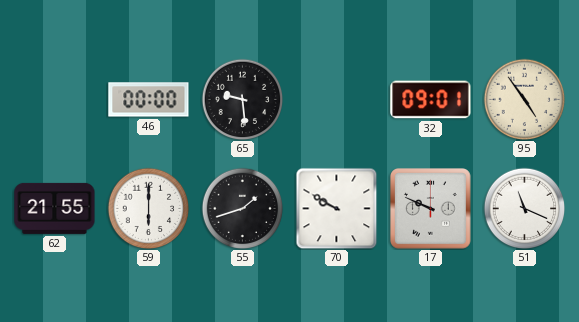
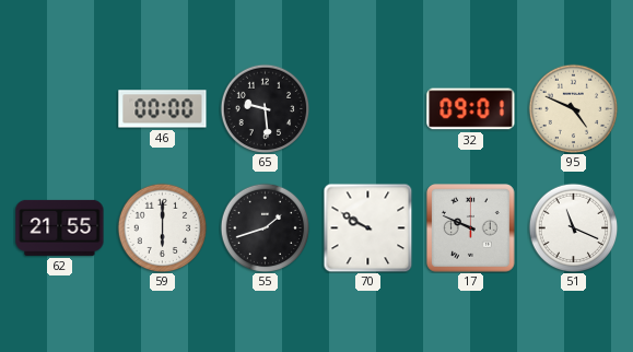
95: 4:54 -> 4:49 (573, 108)
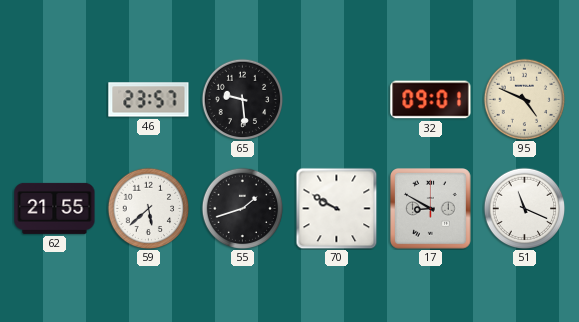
46: 00:00 -> 23:57 (149, 100)
59: 6:00 -> 5:38 (148, 208)
17: 9:49 -> 8:50 (431, 209)
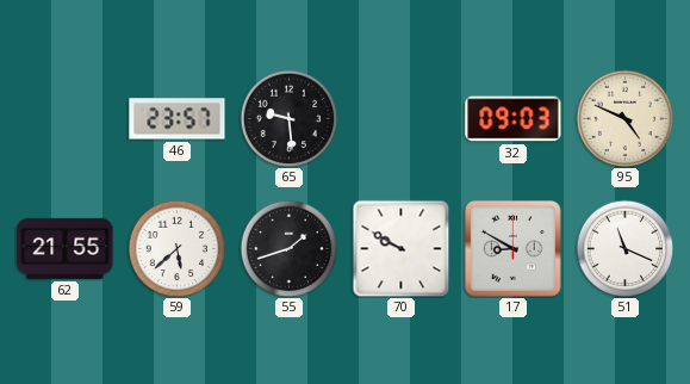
32: 09:01 -> 09:03 (514, 119)
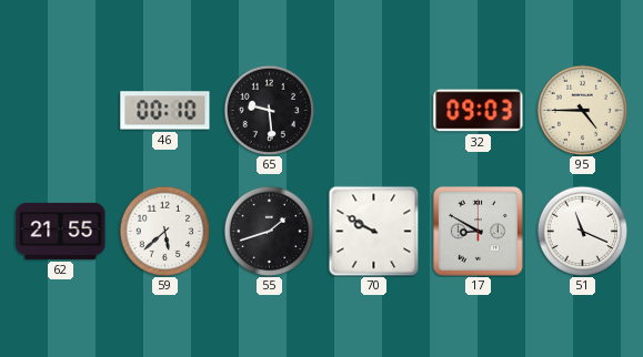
46: 23:57 -> 00:10 (165, 111)
95: 4:49 -> 4:45 (582, 110)
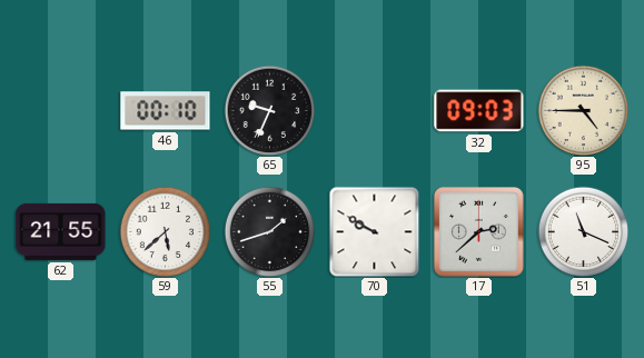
65: 9:29 -> 9:34 (269, 110)
17: 8:50 -> 2:38 (479, 232)
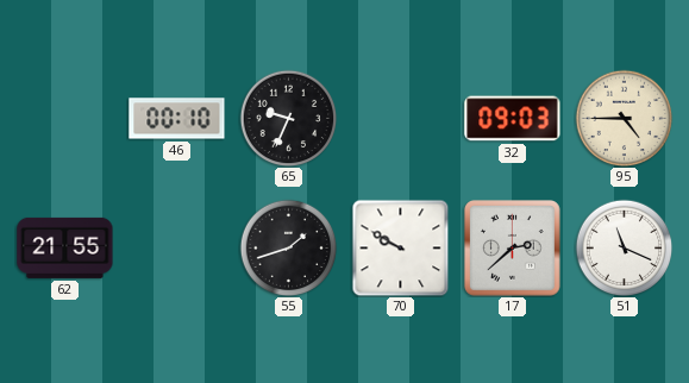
59: 5:38 -> none (165, 231)
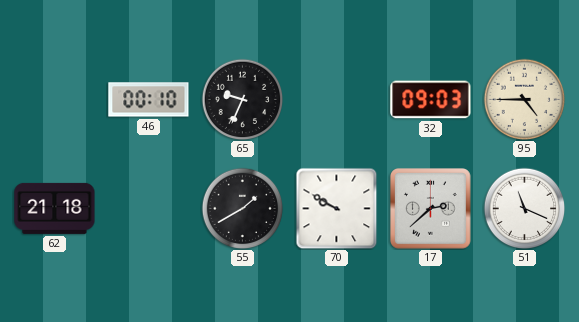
62: 21:55 -> 21:18 (55, 208)
55: 1:42 -> 1:40 (242, 208)
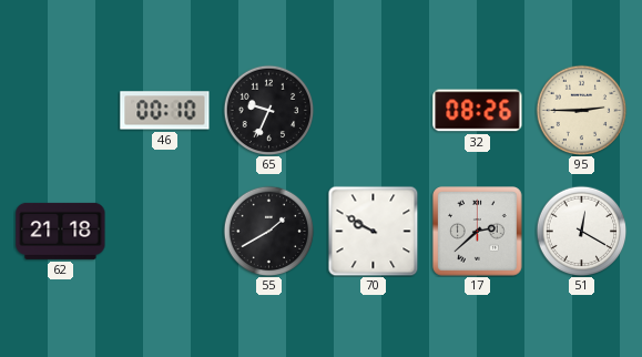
32: 09:03 -> 08:26 (478, 111)
95: 4:45 -> 2:45 (581, 110)
51: 11:19 -> 12:20 (581, 231)
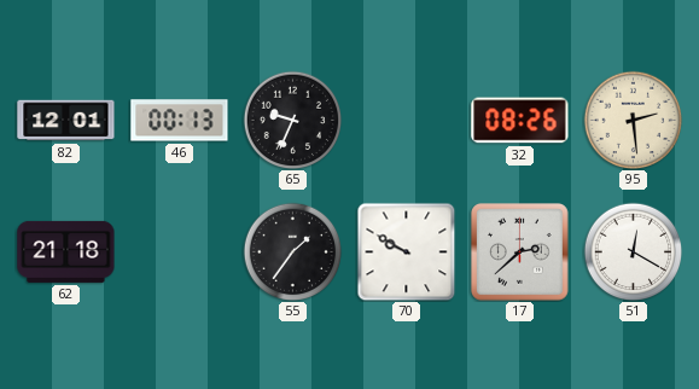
82: none -> 12:01 (66, 121)
46: 00:10 -> 00:13 (180, 121)
95: 2:45 -> 2:29 (633, 120)
55: 1:40 -> 1:36 (292, 251)
